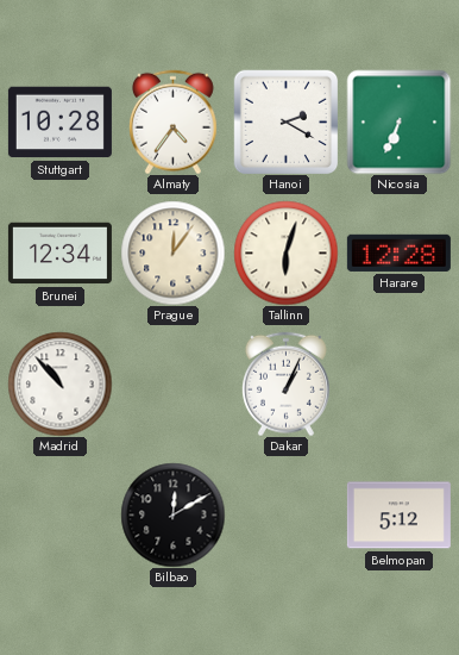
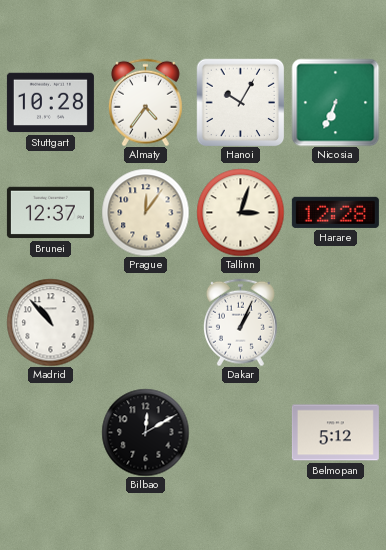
Hanoi: 2:20 -> 10:05 (240, 102)
Brunei: 12:34 -> 12:37 (50, 213)
Tallinn: 6:03 -> 3:03 (240, 212)
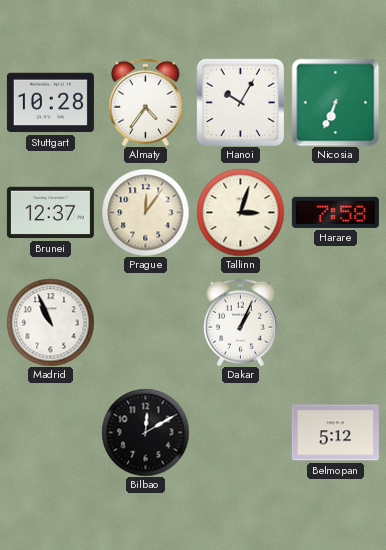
Harare: 12:28 -> 7:58 (335, 212)
Madrid: 10:53 -> 10:56 (50, 322)
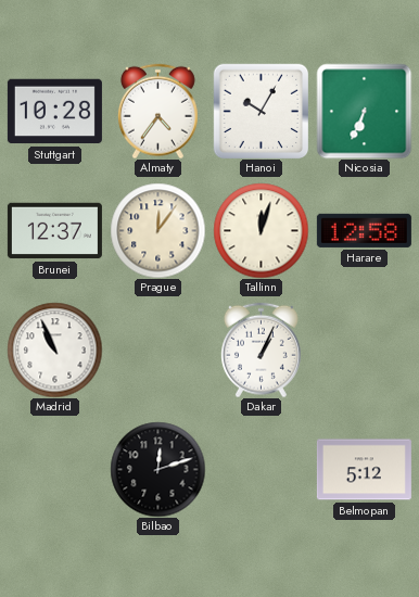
Tallinn: 3:03 -> 12:03 (261, 230)
Harare: 7:58 -> 12:58 (364, 230)
Bilbao: 12:10 -> 12:12 (157, 469)
